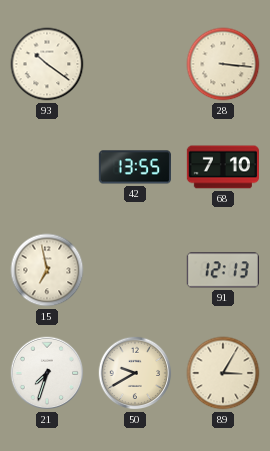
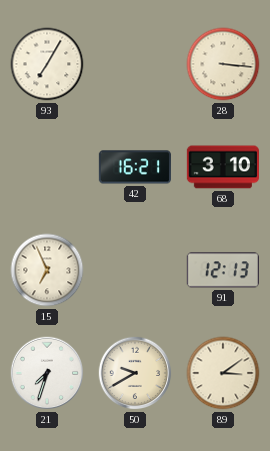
93: 10:21 -> 7:05 (47, 64)
42: 13:55 -> 16:21 (135, 167)
68: 7:10 -> 3:10 (222, 167)
15: 6:58 -> 6:56 (47, 270)
89: 3:05 -> 3:09 (223, 373)
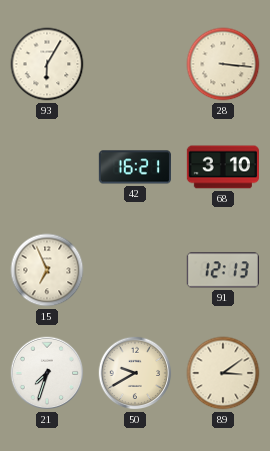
93: 7:05 -> 6:05 (47, 64)
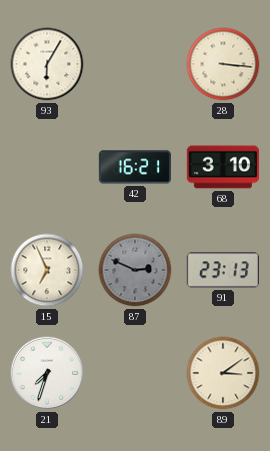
87: none -> 2:49 (135, 270)
91: 12:13 -> 23:13 (223, 270)
50: 9:40 -> none (135, 373)
